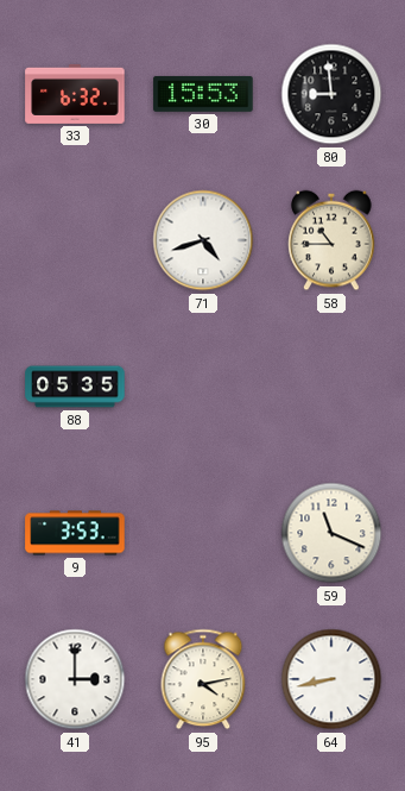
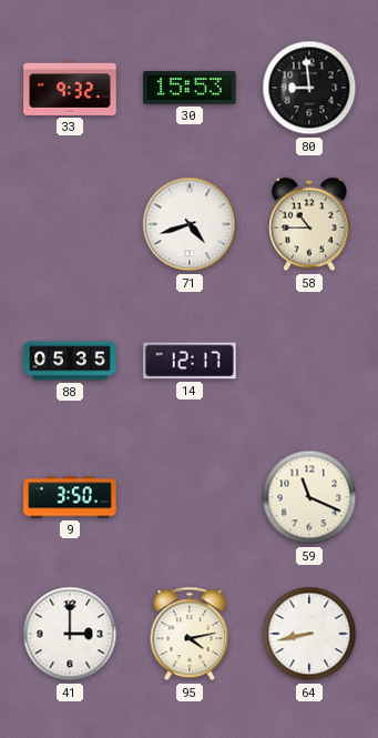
33: 6:32 -> 9:32 (70, 88)
14: none -> 12:17 (190, 361)
9: 3:53 -> 3:50 (70, 497)
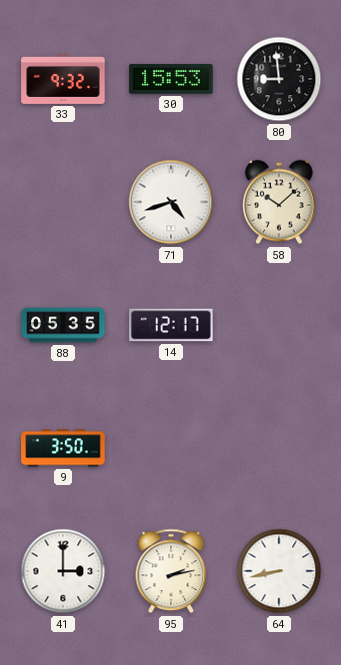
58: 10:45 -> 10:08 (279, 202)
59: 11:19 -> none (309, 497)
95: 4:13 -> 2:13 (171, 571)
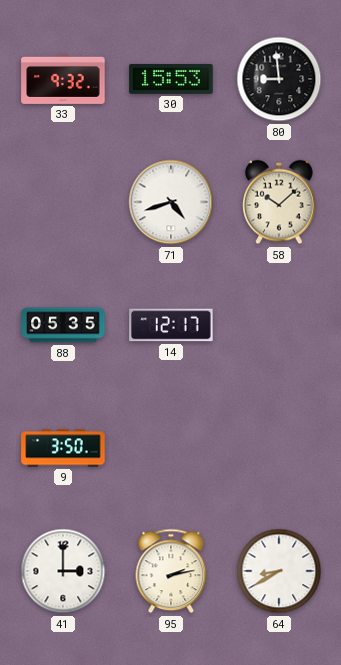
64: 8:43 -> 8:40 (279, 571)
